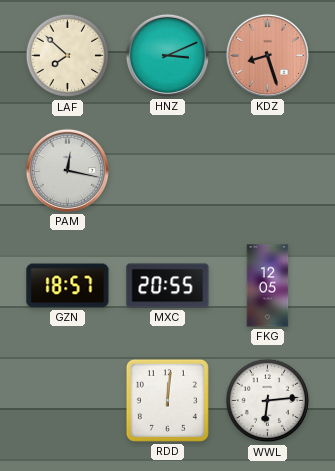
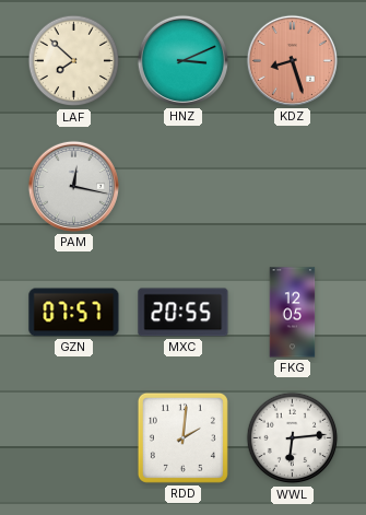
GZN: 18:57 -> 07:57 (74, 313)
RDD: 12:01 -> 2:01 (182, 437)
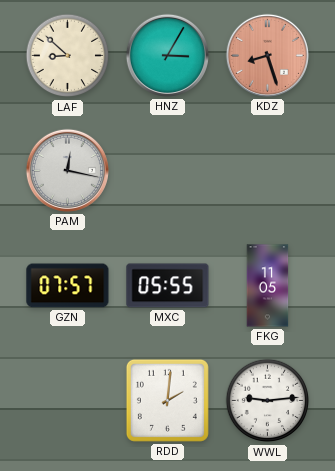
LAF: 7:52 -> 8:52 (68, 56)
HNZ: 3:11 -> 3:05 (167, 55)
MXC: 20:55 -> 05:55 (168, 286)
FKG: 12:05 -> 11:05 (268, 286)
WWL: 6:14 -> 9:14 (268, 401)
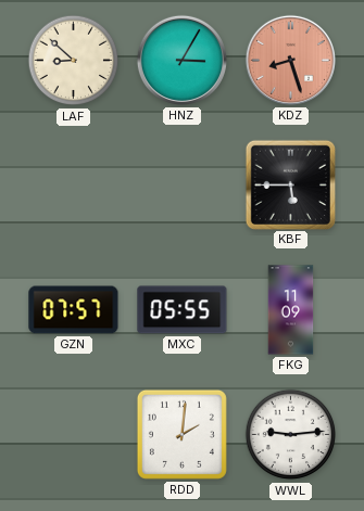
PAM: 12:17 -> none (67, 170)
KBF: none -> 5:45 (290, 184)
FKG: 11:05 -> 11:09 (291, 310)
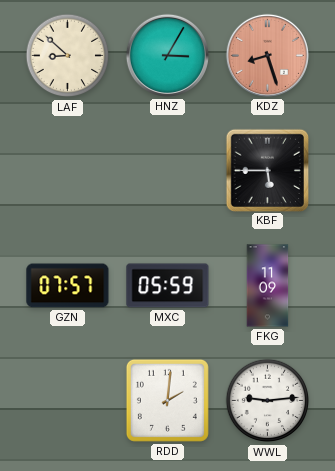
MXC: 05:55 -> 05:59 (168, 286)
